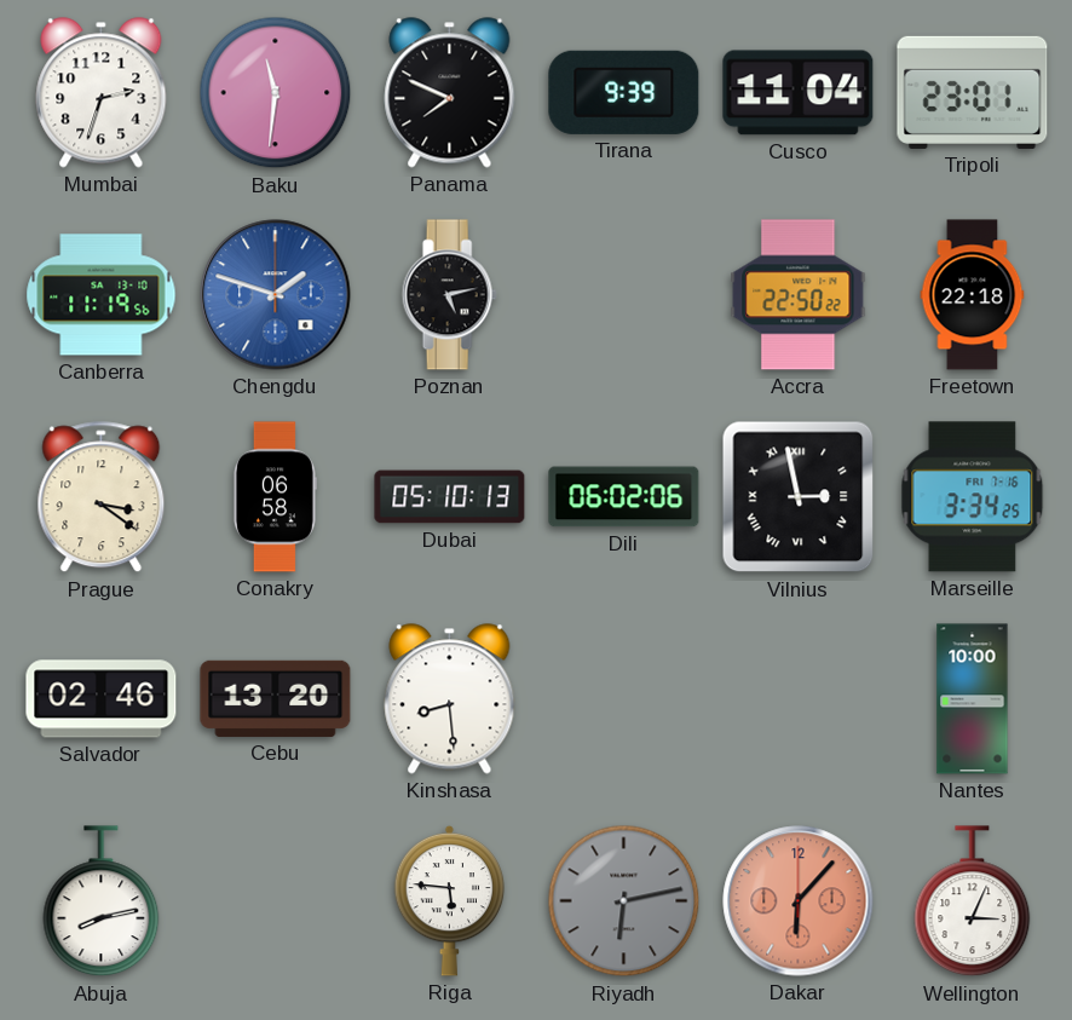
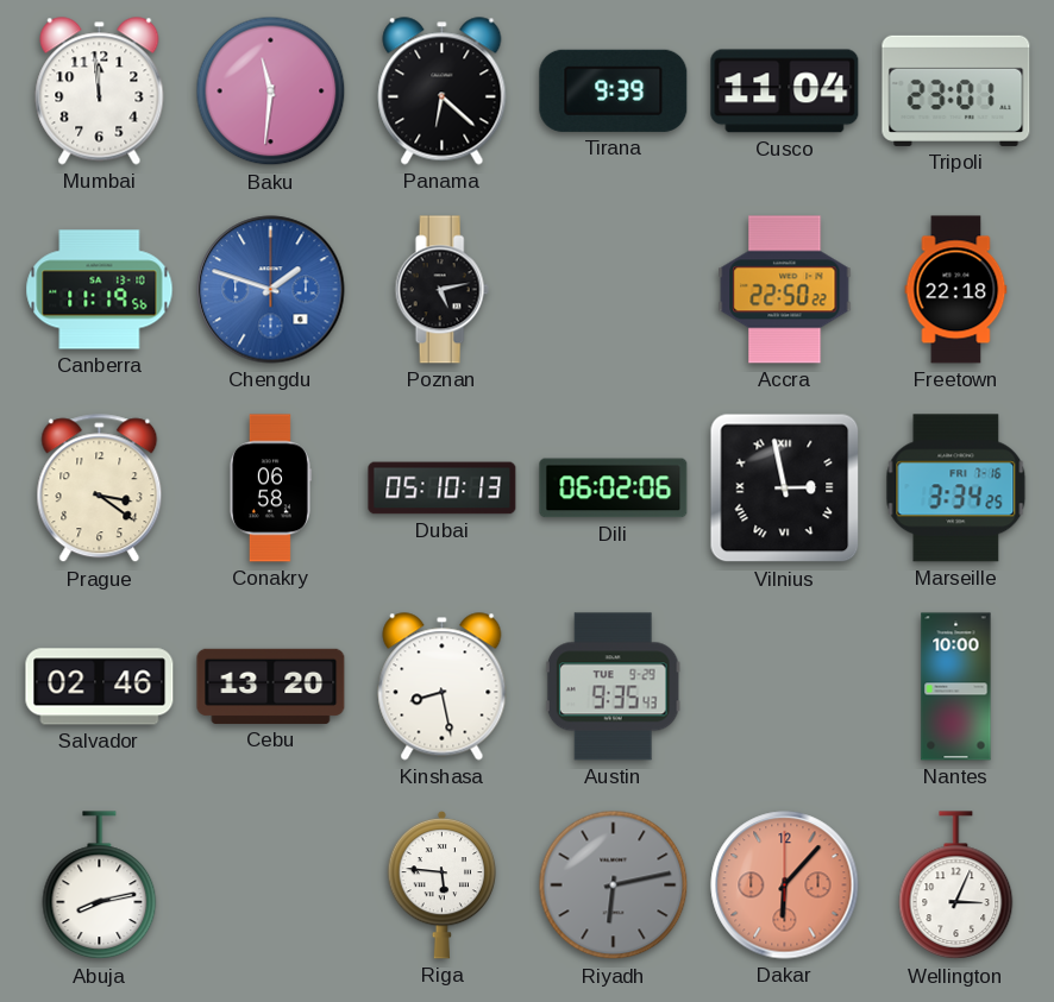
Mumbai: 2:33 -> 11:59 (100, 92)
Panama: 7:49 -> 6:22 (443, 92)
Kinshasa: 8:29 -> 8:28 (443, 687)
Austin: none -> 9:35 (613, 687)
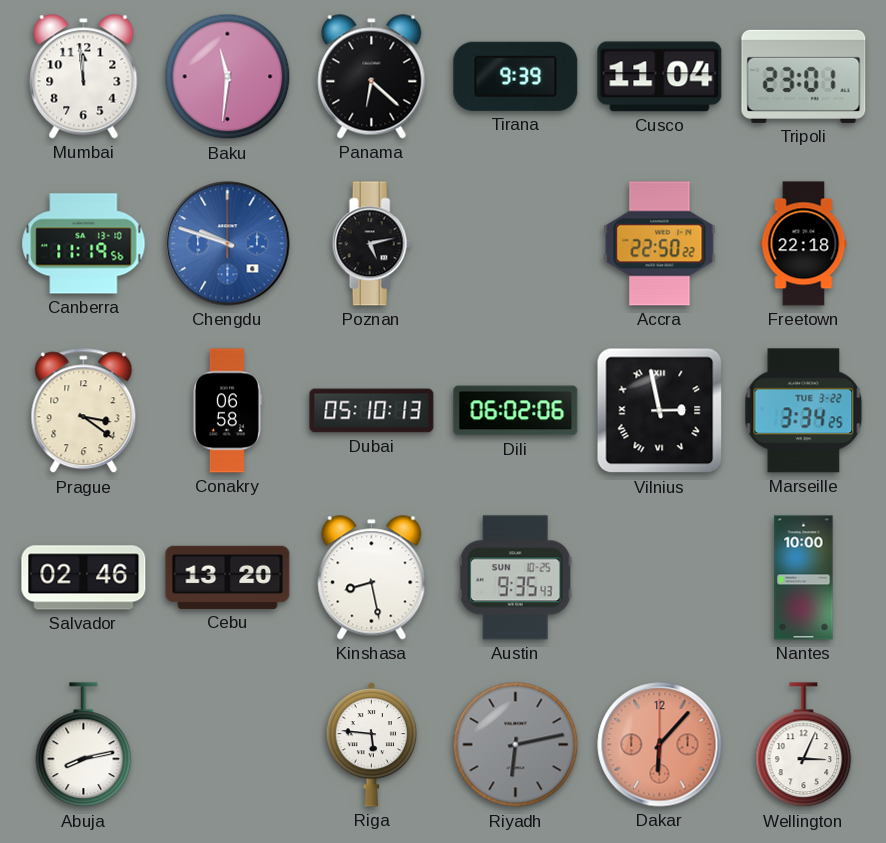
Chengdu: 1:48 -> 9:48 (228, 244)
Marseille date: FRI 7-16 -> TUE 3-22 (804, 411)
Austin date: TUE 9-29 -> SUN 10-25 (515, 578)
